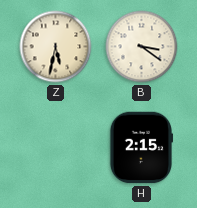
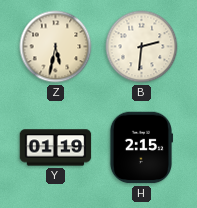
B: 3:21 -> 2:31 (142, 47)
Y: none -> 01:19 (56, 148)
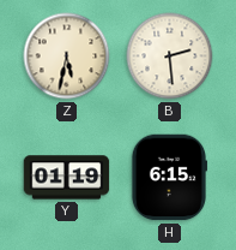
B: 2:31 -> 2:29 (170, 56)
H: 2:15 -> 6:15 (169, 178)
